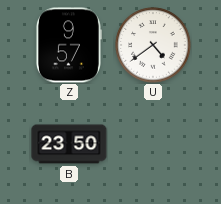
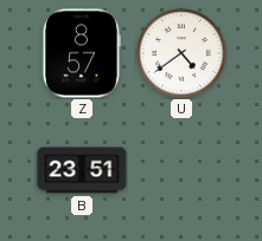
Z: 9:57 -> 8:57 (81, 53)
B: 23:50 -> 23:51 (82, 170)
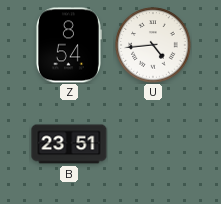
Z: 8:57 -> 8:54 (68, 45)
U: 4:39 -> 4:44 (153, 45)
